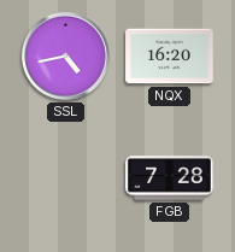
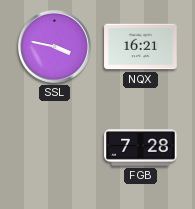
SSL: 4:43 -> 3:47 (54, 46)
NQX: 16:20 -> 16:21 (141, 47)
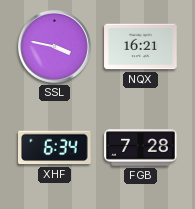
XHF: none -> 6:34 (55, 148)
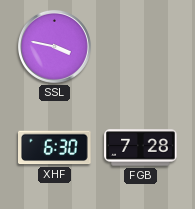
NQX: 16:21 -> none (141, 47)
XHF: 6:34 -> 6:30 (55, 148)
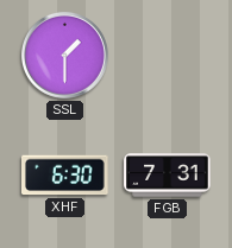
SSL: 3:47 -> 1:30 (64, 55)
FGB: 7:28 -> 7:31 (168, 176)
